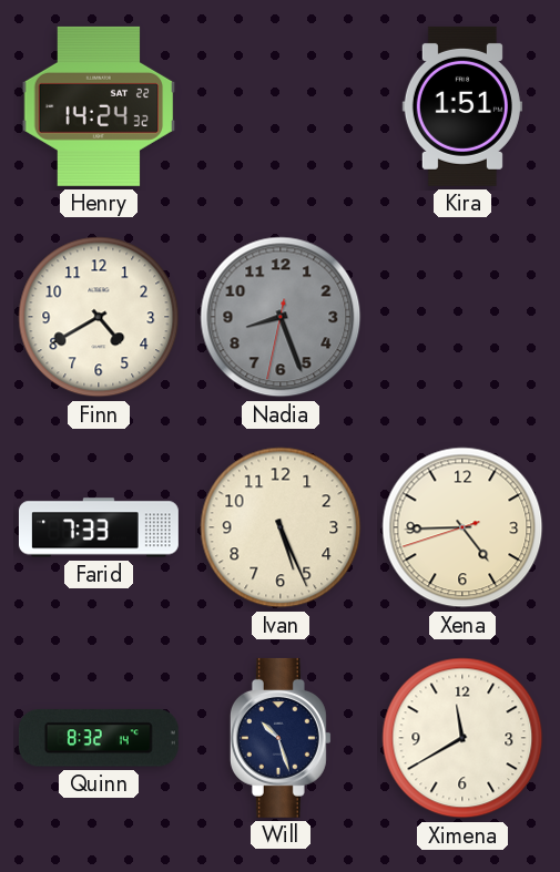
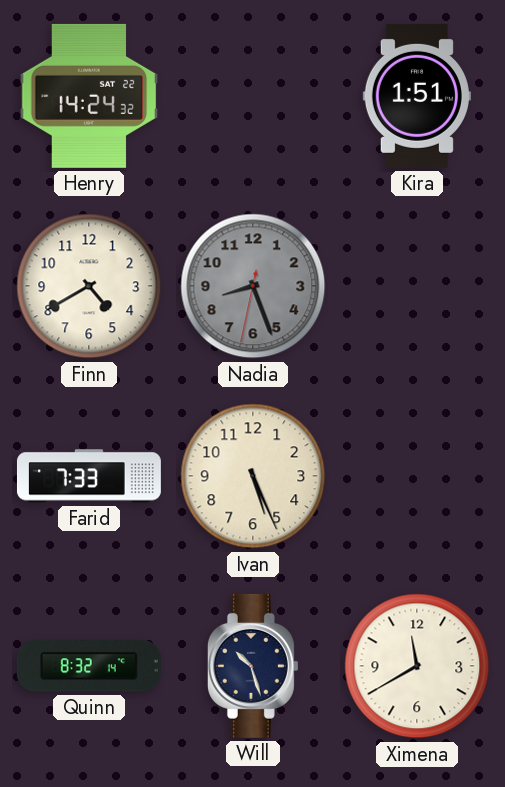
Xena: 4:44 -> none (462, 527)
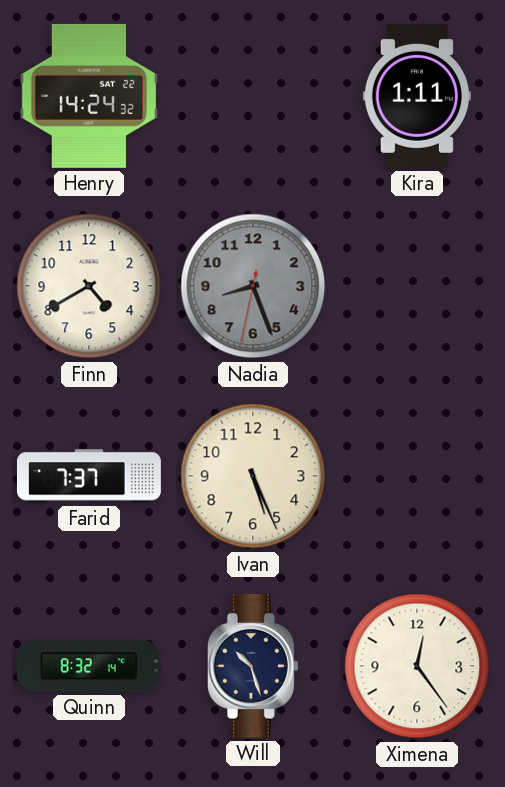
Kira: 1:51 -> 1:11 (417, 96)
Farid: 7:33 -> 7:37 (89, 476)
Ximena: 11:40 -> 12:24 (417, 666)
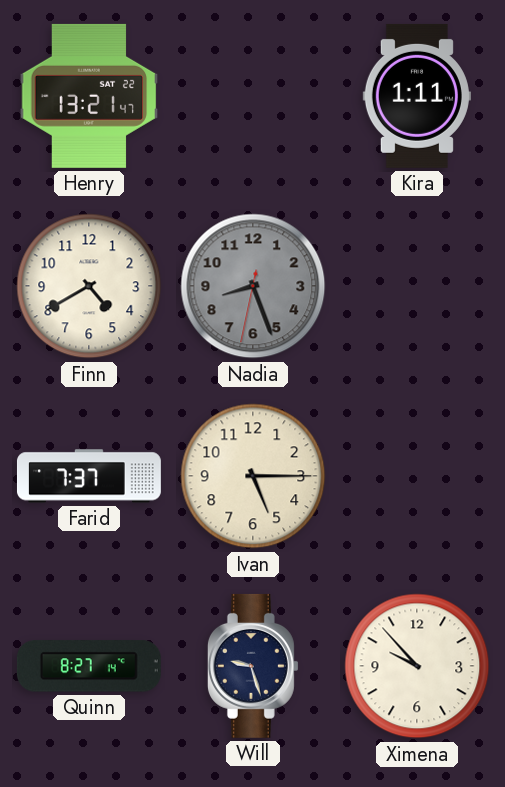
Henry: 14:24 -> 13:21 (89, 96)
Ivan: 5:26 -> 5:15 (253, 476)
Quinn: 8:32 -> 8:27 (89, 666)
Will: 10:27 -> 9:27 (253, 666)
Ximena: 12:24 -> 9:53 (417, 666)
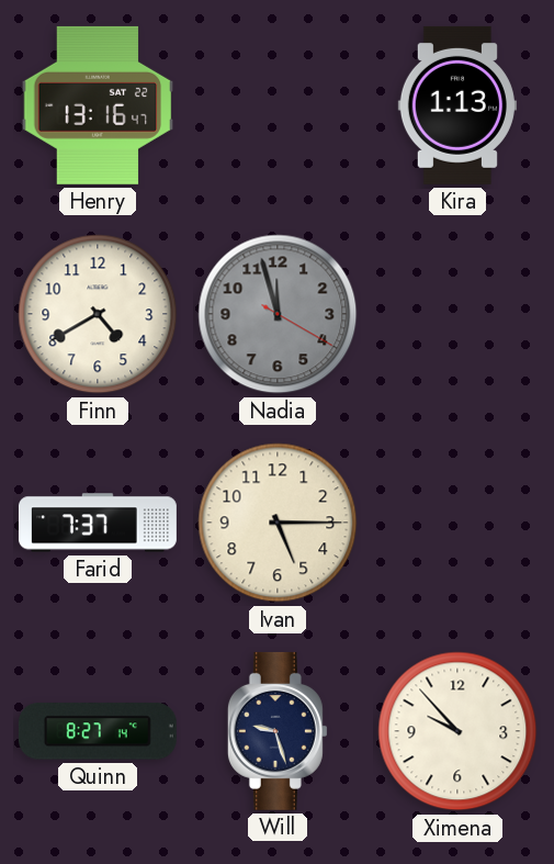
Henry: 13:21 -> 13:16 (98, 105)
Kira: 1:11 -> 1:13 (457, 105)
Nadia: 8:26 -> 11:57 (278, 314)
